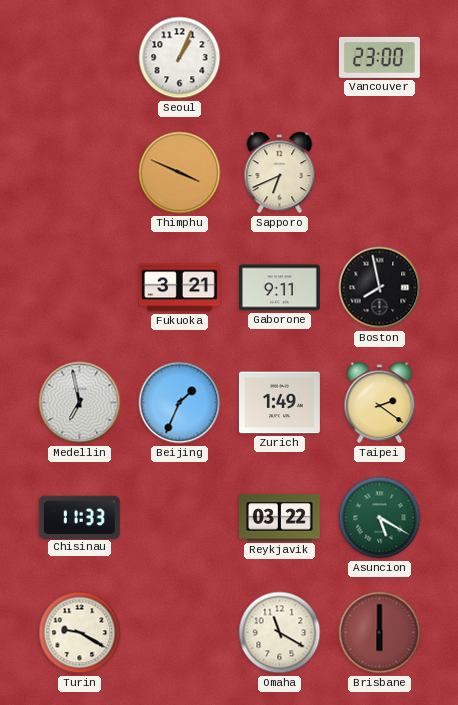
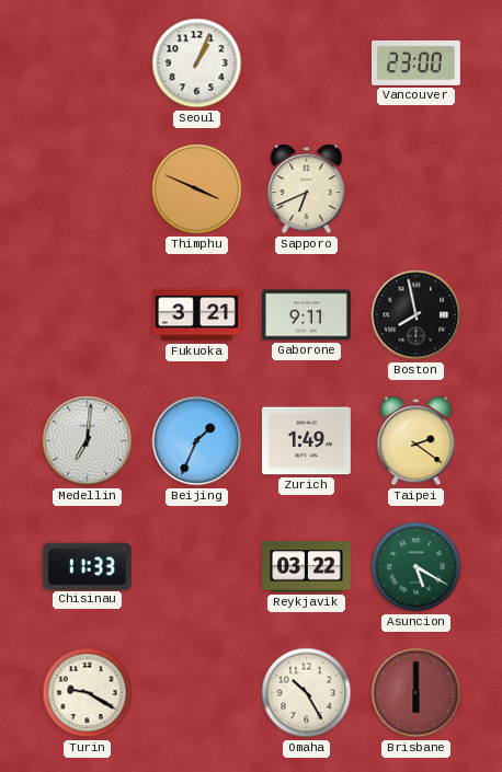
Medellin: 6:58 -> 7:01 (88, 441)
Omaha: 11:20 -> 10:25 (307, 693)
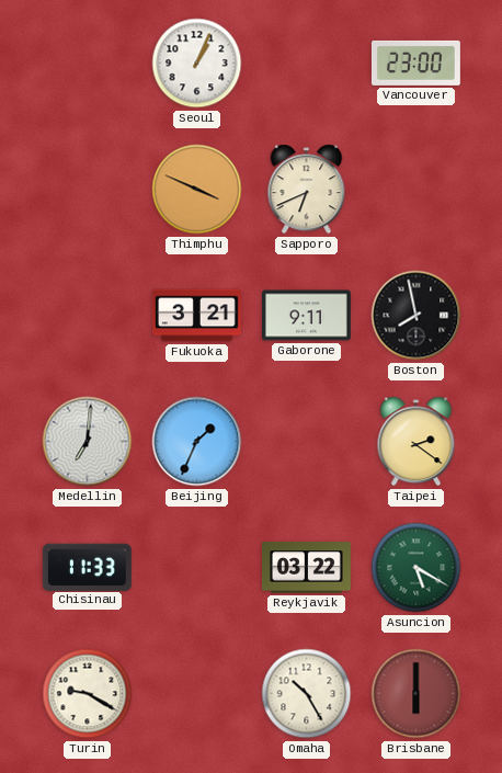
Zurich: 1:49 -> none (306, 441)
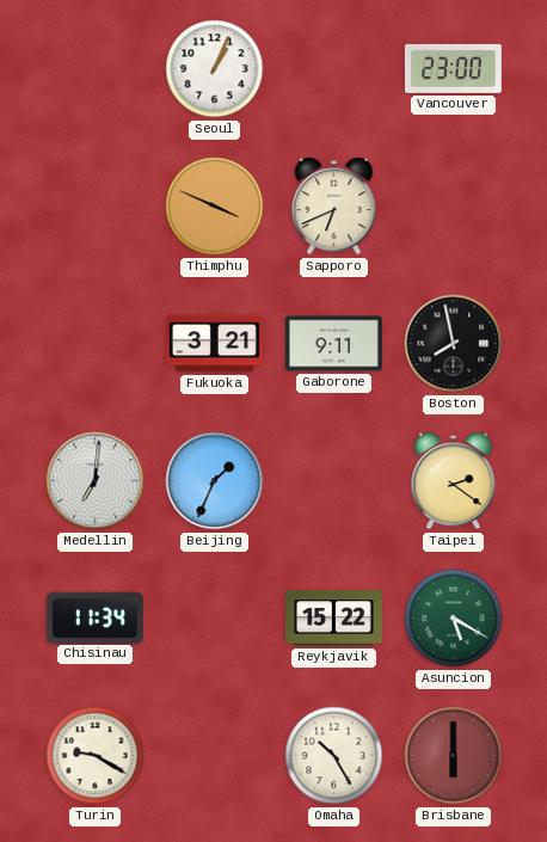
Chisinau: 11:33 -> 11:34 (94, 617)
Reykjavik: 03:22 -> 15:22 (333, 619)
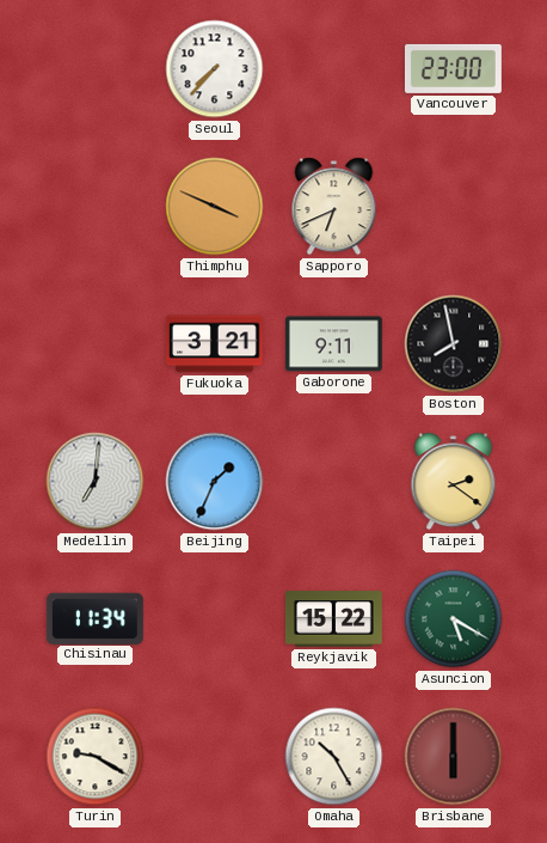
Seoul: 1:04 -> 7:37 (215, 69)
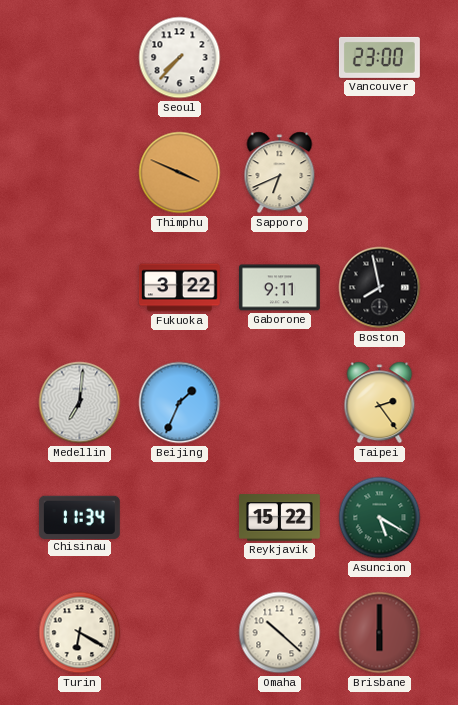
Fukuoka: 3:21 -> 3:22 (179, 288)
Taipei: 2:21 -> 2:24 (380, 403)
Turin: 9:20 -> 6:20 (80, 633)
Omaha: 10:25 -> 10:22 (280, 633)
